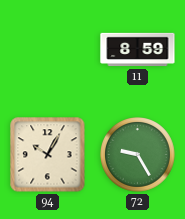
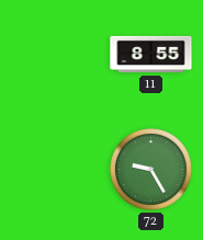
11: 8:59 -> 8:55 (151, 55)
94: 10:05 -> none (48, 155)
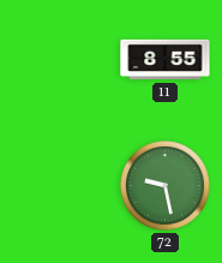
72: 9:25 -> 9:28 (166, 186)
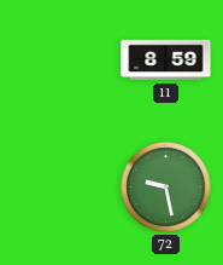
11: 8:55 -> 8:59 (166, 61)
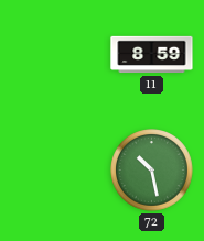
72: 9:28 -> 10:28 (152, 171)
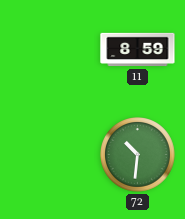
72: 10:28 -> 10:31 (138, 155)
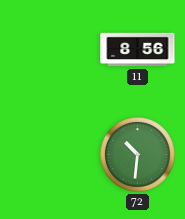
11: 8:59 -> 8:56 (138, 50)
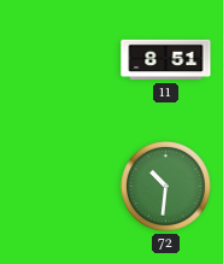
11: 8:56 -> 8:51 (166, 60)
